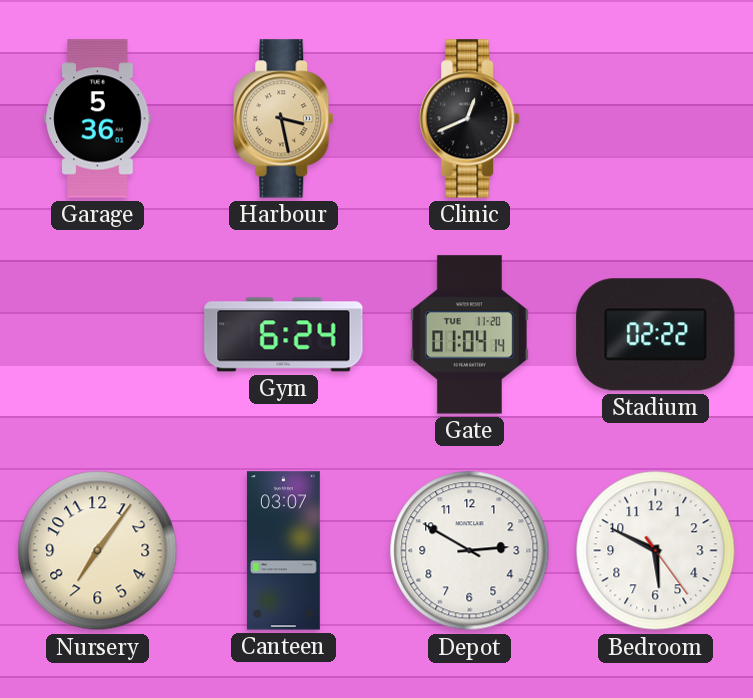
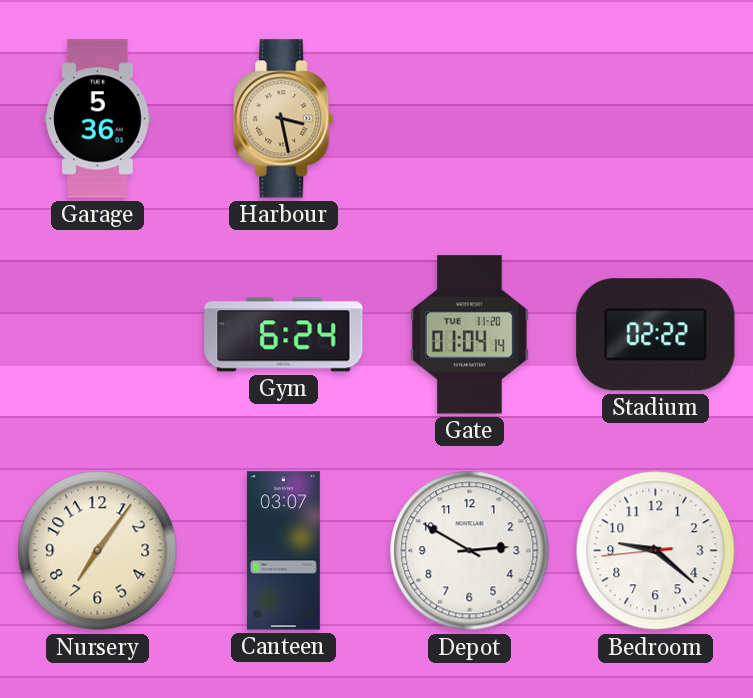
Clinic: 12:41 -> none (470, 119)
Bedroom: 5:49 -> 9:21 (656, 551)
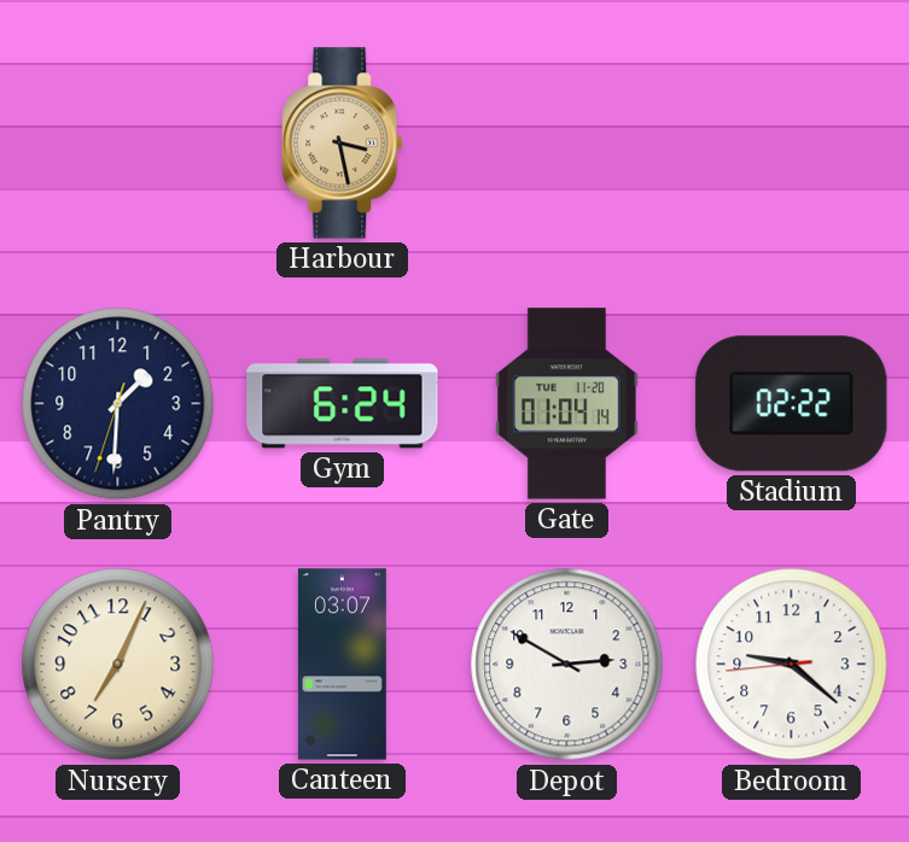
Garage: 5:36 -> none (98, 119)
Pantry: none -> 1:30 (118, 404)
Nursery: 7:06 -> 7:04 (118, 665)
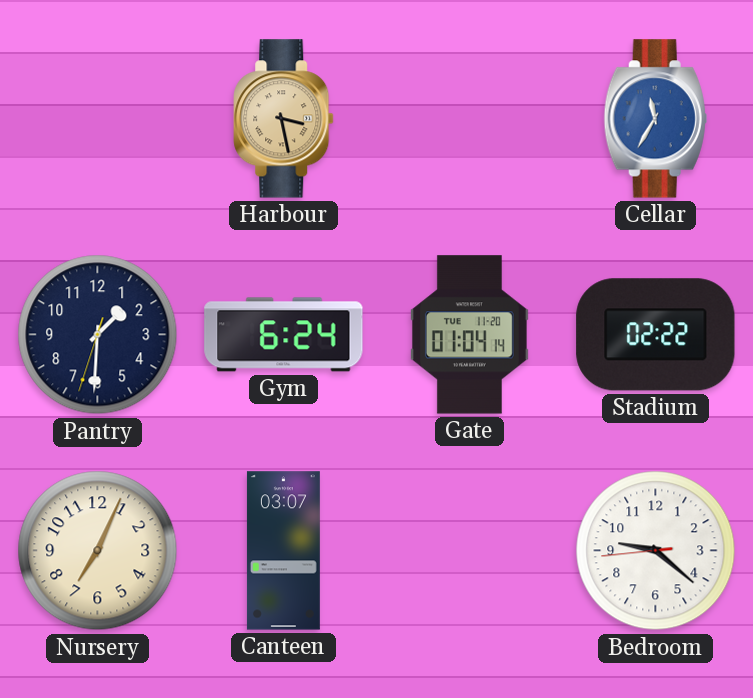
Cellar: none -> 11:35 (655, 119)
Depot: 2:50 -> none (567, 665)
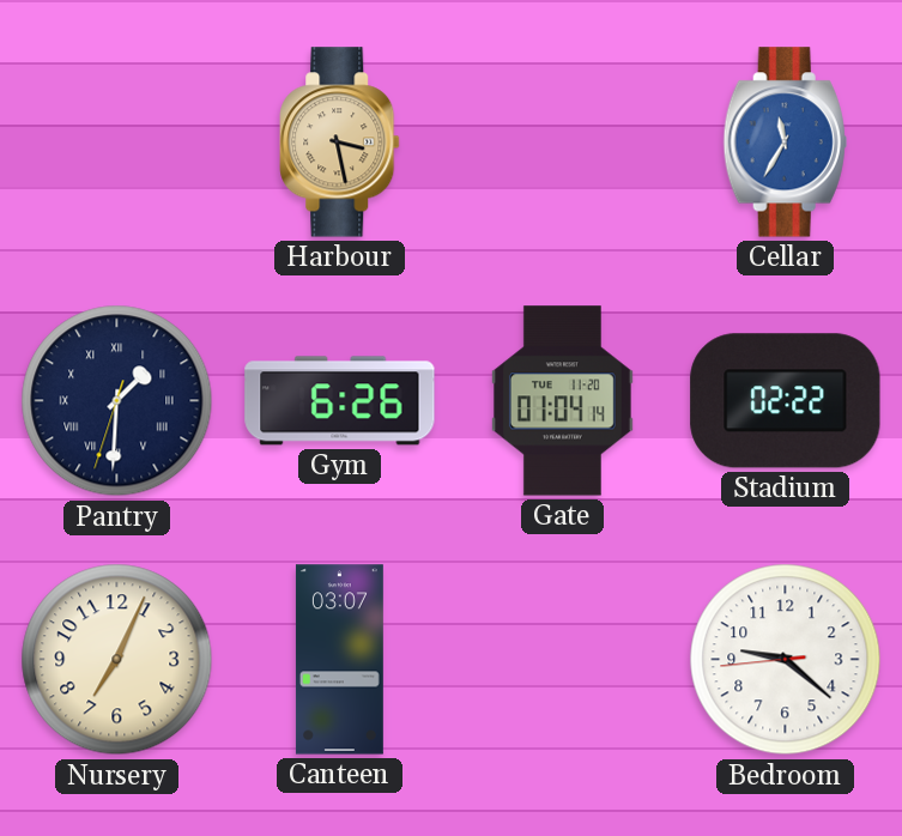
Pantry numerals: Arabic -> Roman (117, 401)
Gym: 6:24 -> 6:26 (340, 401)
